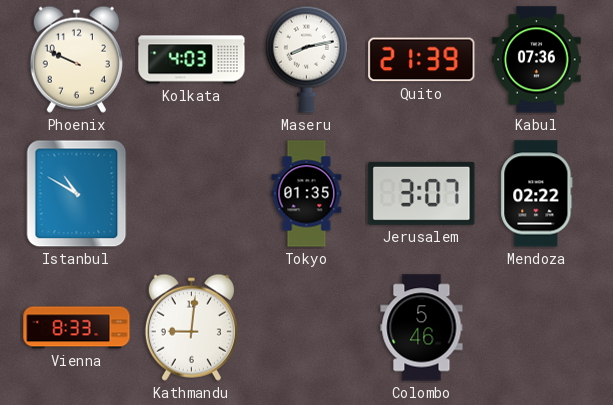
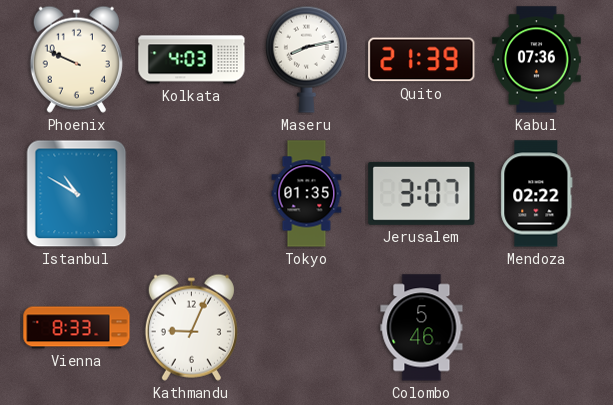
Kathmandu: 9:01 -> 9:04 (191, 327)
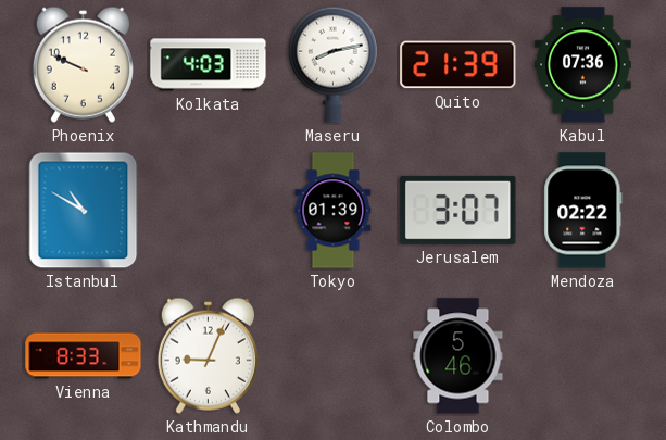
Tokyo: 01:35 -> 01:39 (334, 211)
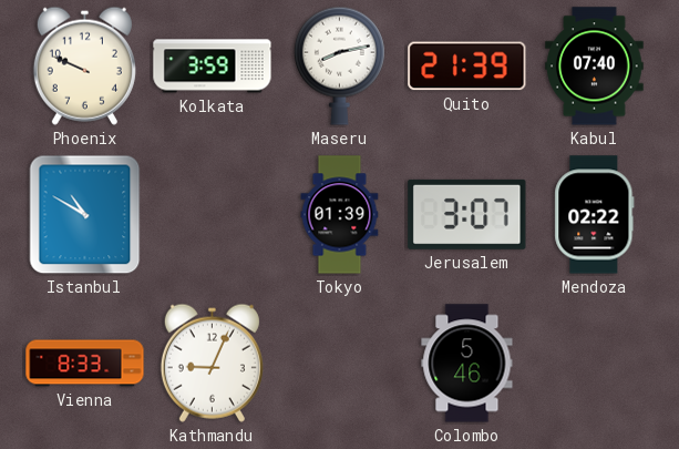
Kolkata: 4:03 -> 3:59 (213, 67)
Kabul: 07:36 -> 07:40 (595, 67)
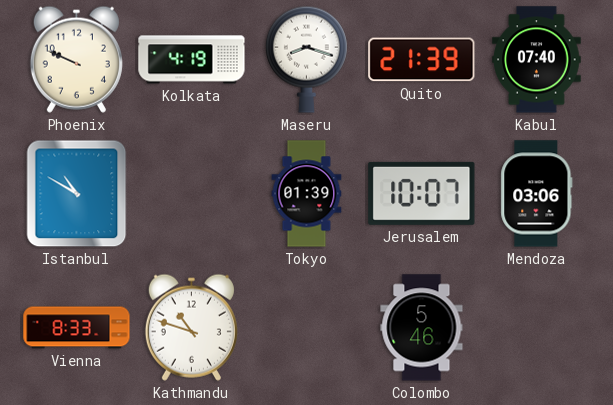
Kolkata: 3:59 -> 4:19 (192, 60)
Maseru: 8:13 -> 8:18 (306, 59)
Jerusalem: 3:07 -> 10:07 (422, 193)
Mendoza: 02:22 -> 03:06 (537, 194)
Kathmandu: 9:04 -> 10:48 (191, 327)
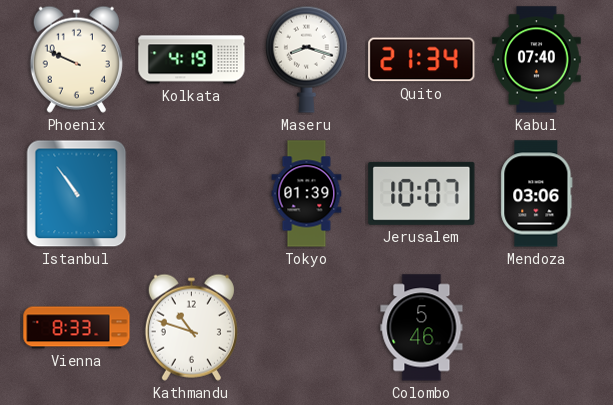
Quito: 21:39 -> 21:34 (422, 60)
Istanbul: 10:50 -> 10:54 (77, 194)
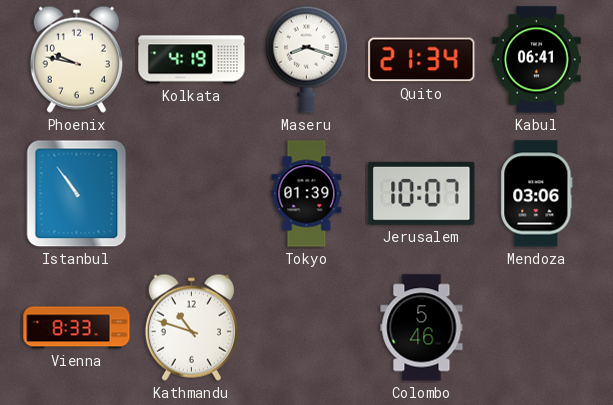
Phoenix: 9:49 -> 9:47 (76, 59)
Kabul: 07:40 -> 06:41 (537, 60)
